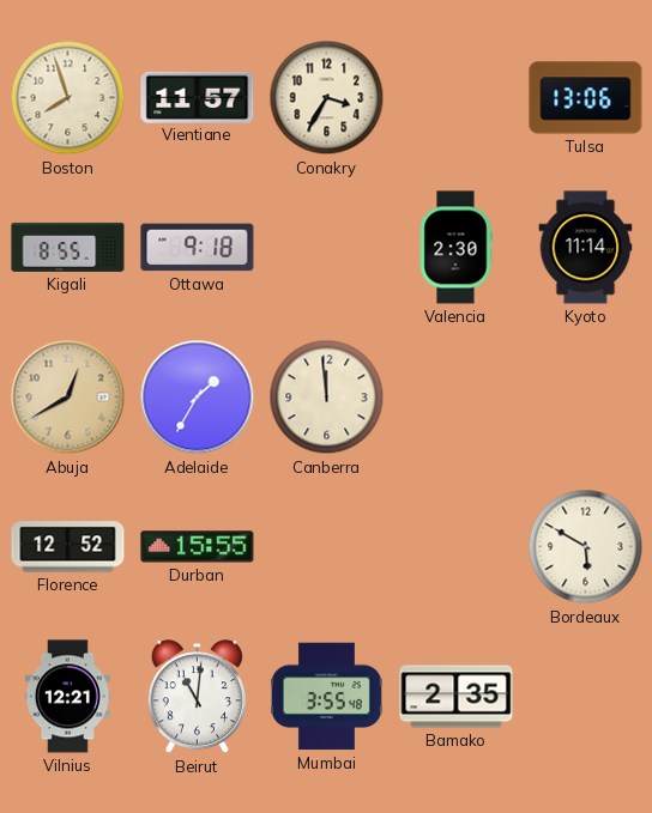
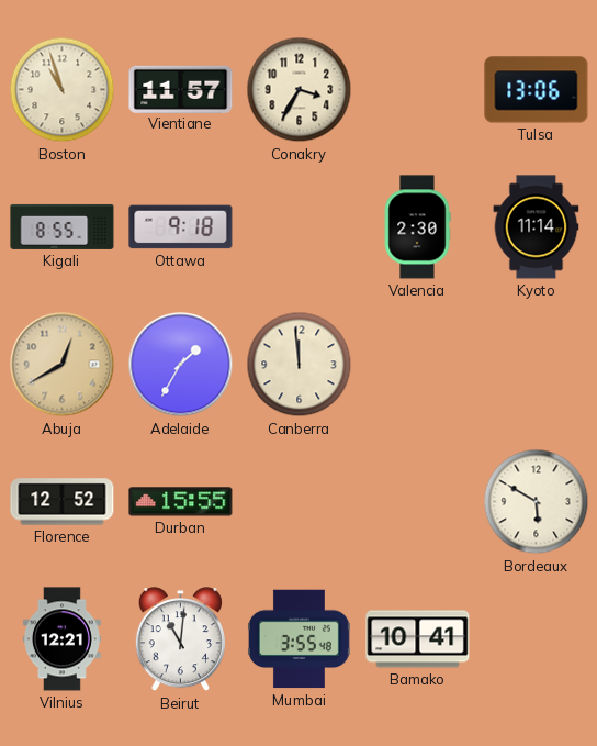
Boston: 7:57 -> 10:57 (63, 90)
Bamako: 2:35 -> 10:41 (418, 639)
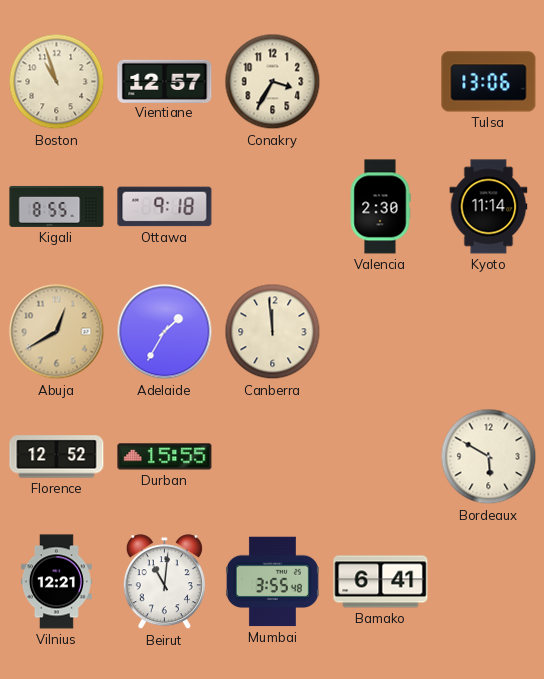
Vientiane: 11:57 -> 12:57 (165, 81)
Bamako: 10:41 -> 6:41 (381, 582)
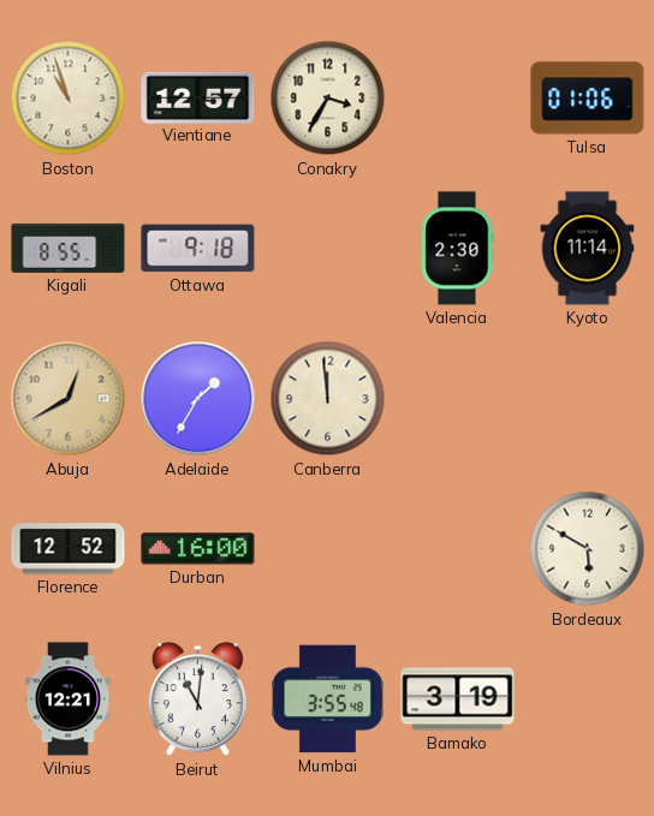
Tulsa: 13:06 -> 01:06 (588, 99)
Durban: 15:55 -> 16:00 (198, 549)
Bamako: 6:41 -> 3:19 (458, 699)
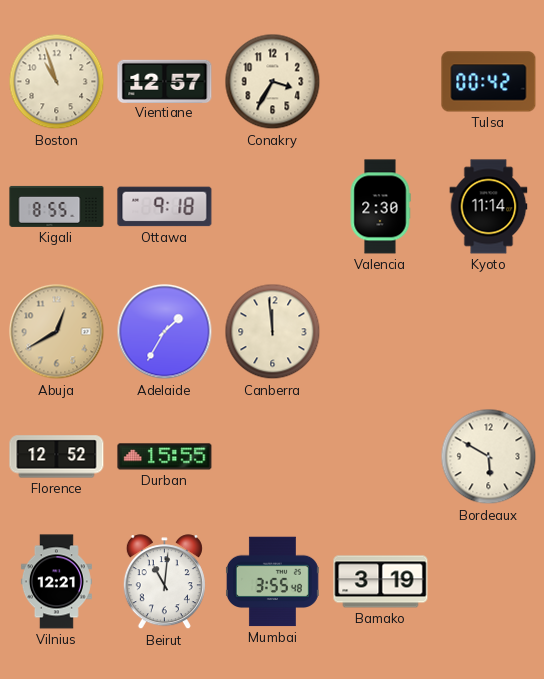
Tulsa: 01:06 -> 00:42 (489, 82)
Durban: 16:00 -> 15:55 (165, 457)
